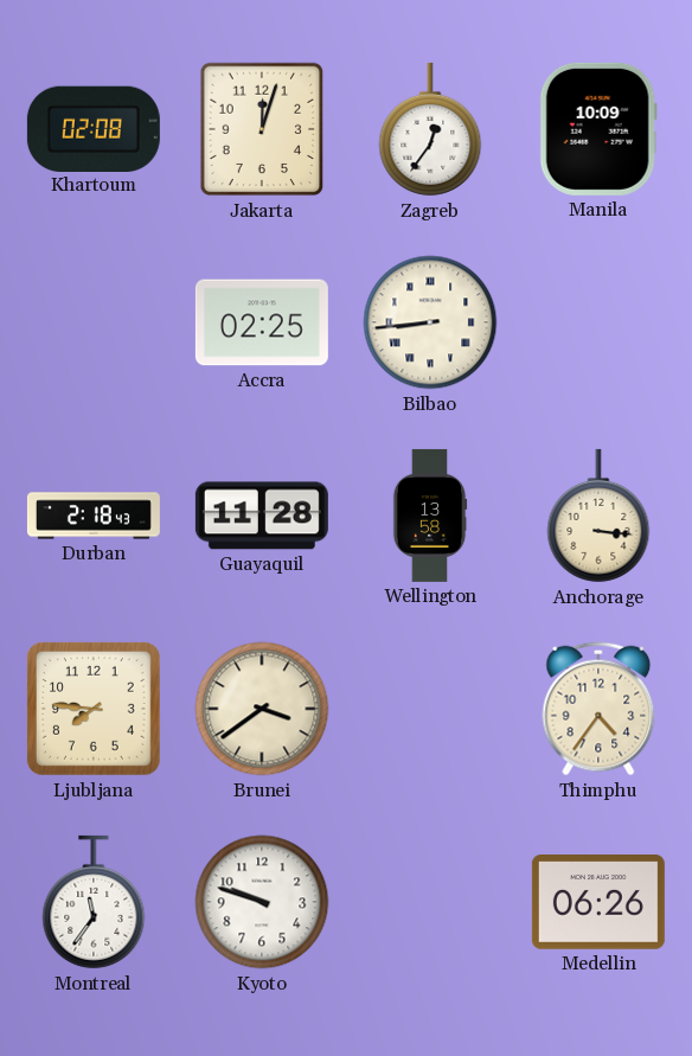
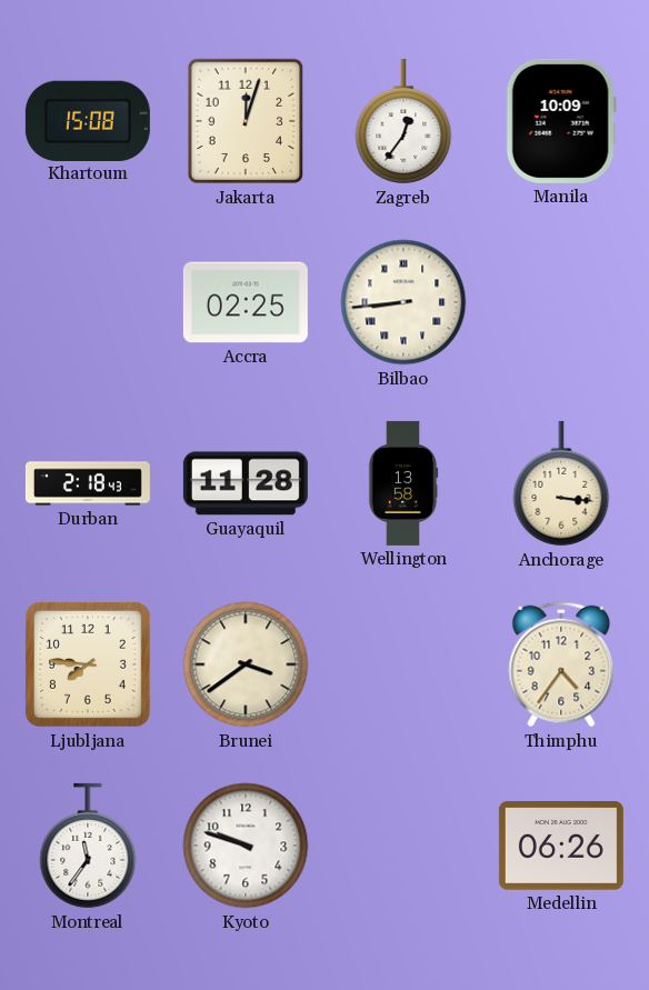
Khartoum: 02:08 -> 15:08 (88, 120)
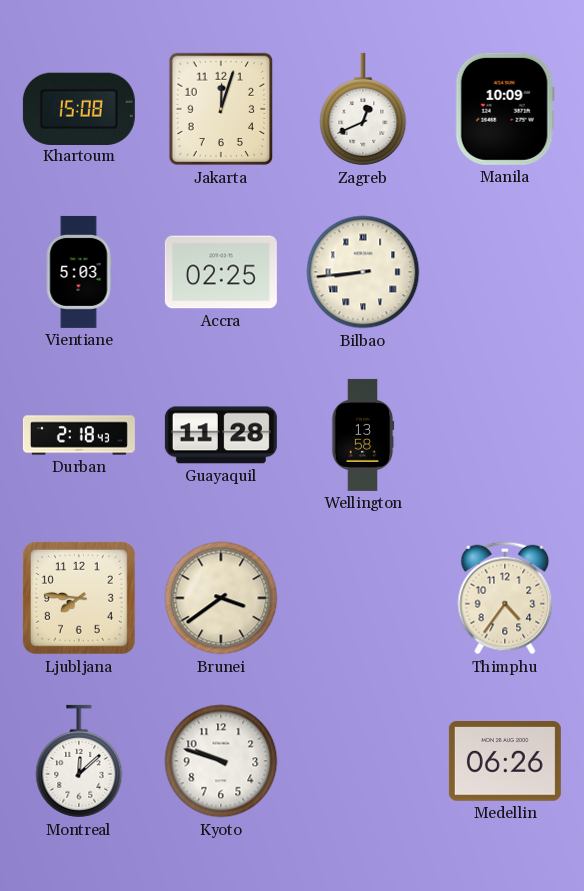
Zagreb: 12:36 -> 12:41 (363, 109)
Vientiane: none -> 5:03 (79, 272)
Anchorage: 3:16 -> none (561, 483)
Montreal: 11:36 -> 12:08 (79, 761)
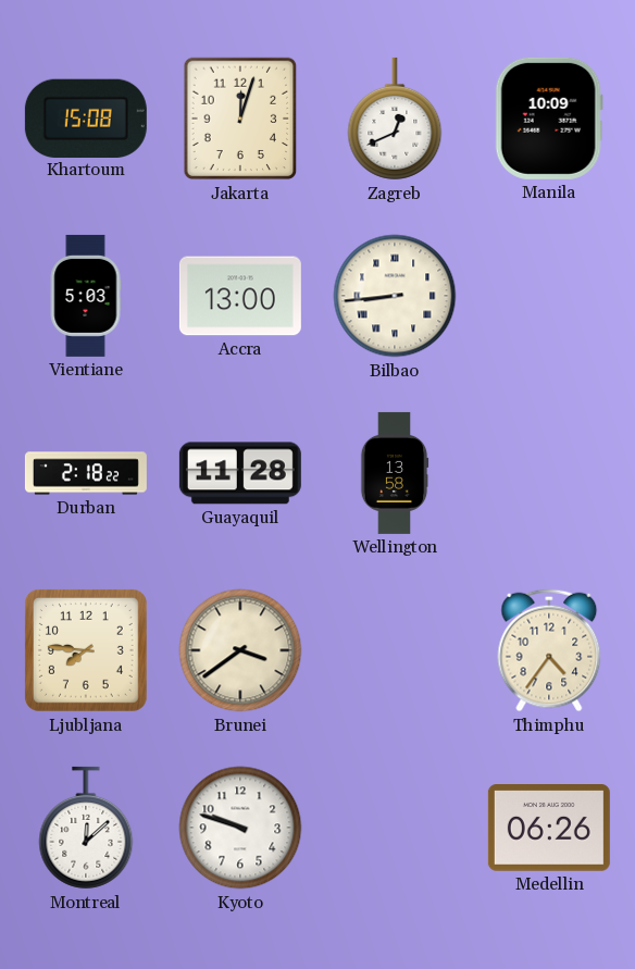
Accra: 02:25 -> 13:00 (240, 296)
Durban: 2:18:43 -> 2:18:22 (86, 473)
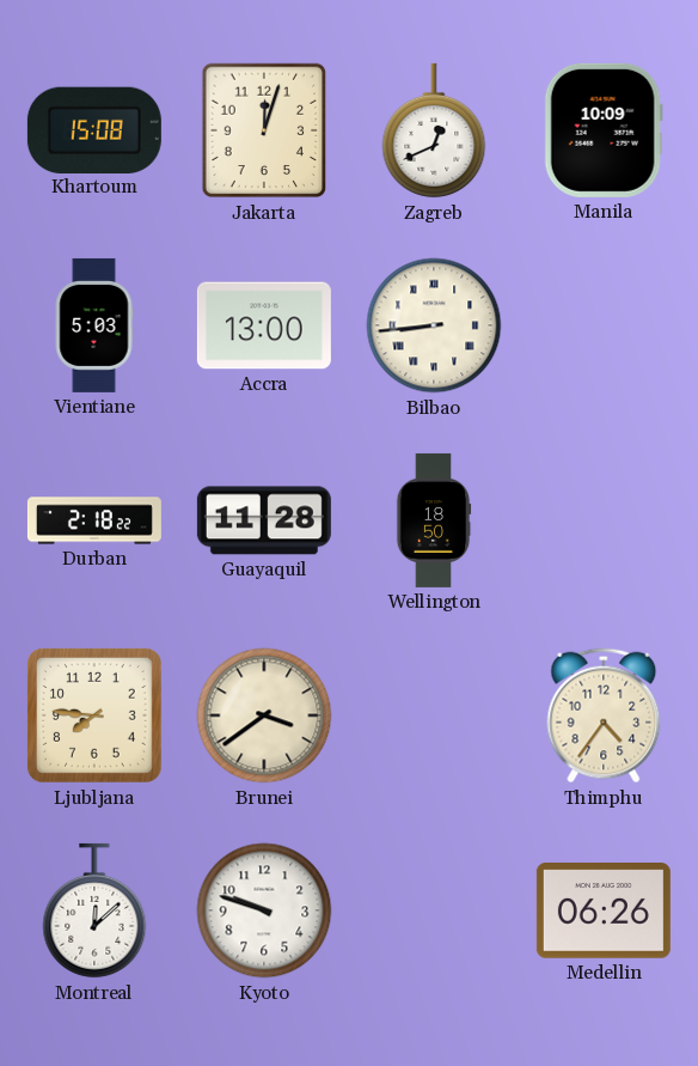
Wellington: 13:58 -> 18:50 (434, 520)
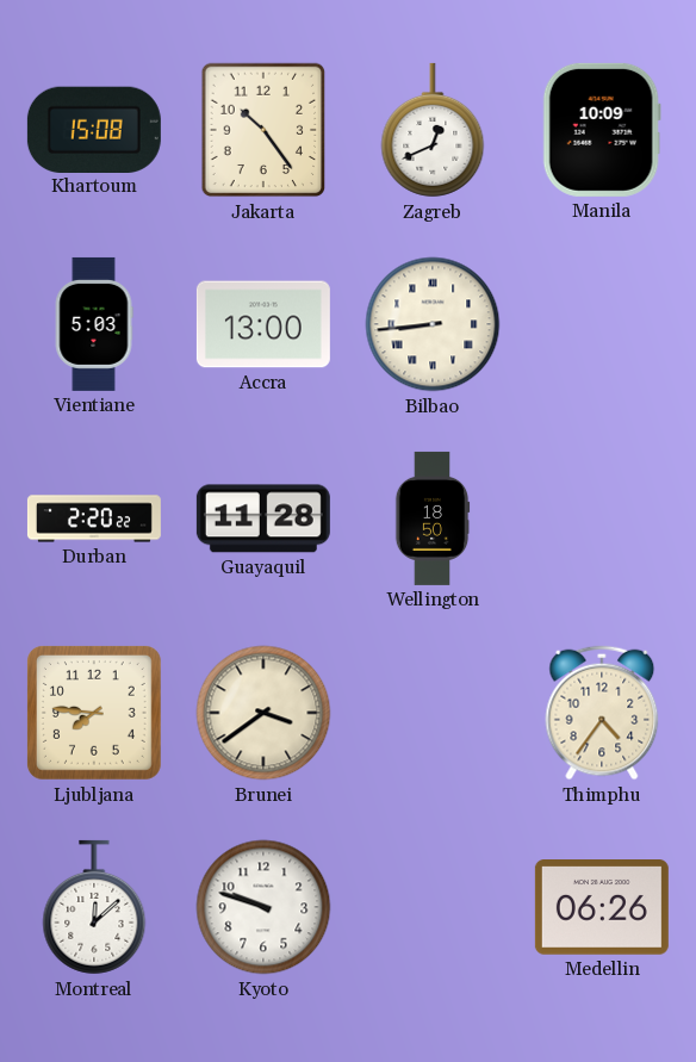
Jakarta: 12:03 -> 10:24 (263, 130)
Durban: 2:18 -> 2:20 (94, 518)
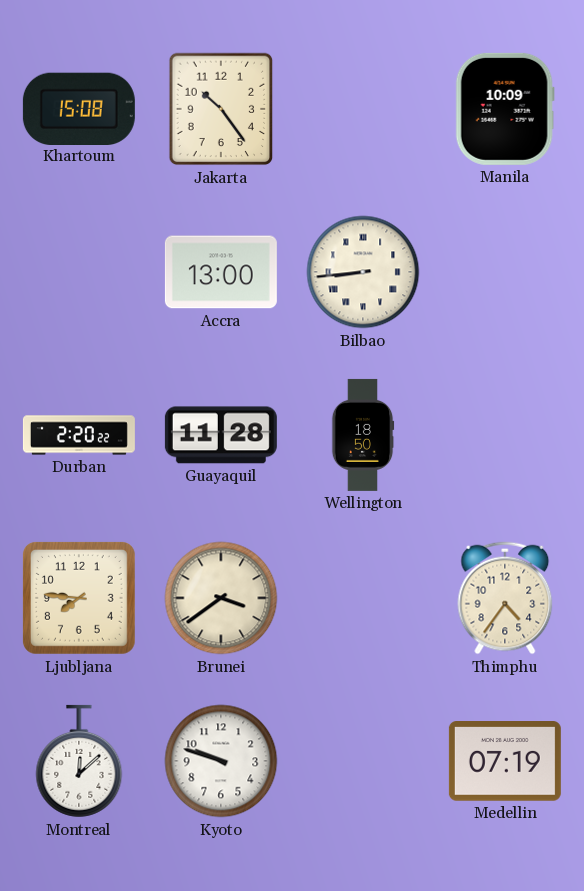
Zagreb: 12:41 -> none (433, 130)
Vientiane: 5:03 -> none (94, 324)
Medellin: 06:26 -> 07:19 (505, 762)
